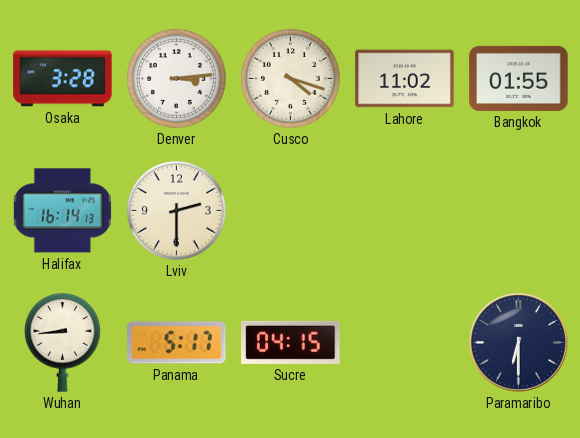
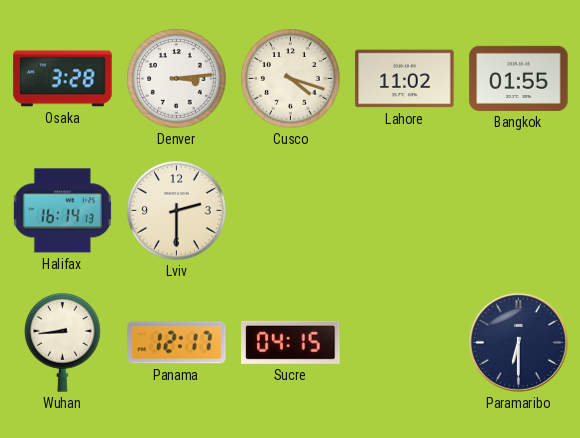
Panama: 5:17 -> 12:17 (177, 343)
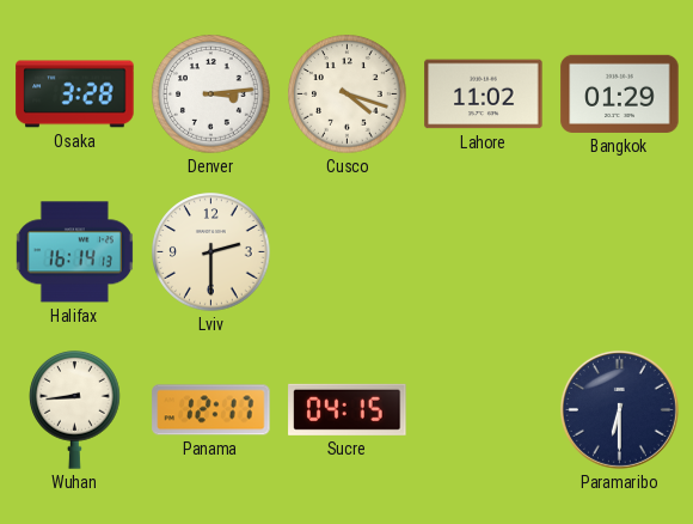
Bangkok: 01:55 -> 01:29 (620, 93)
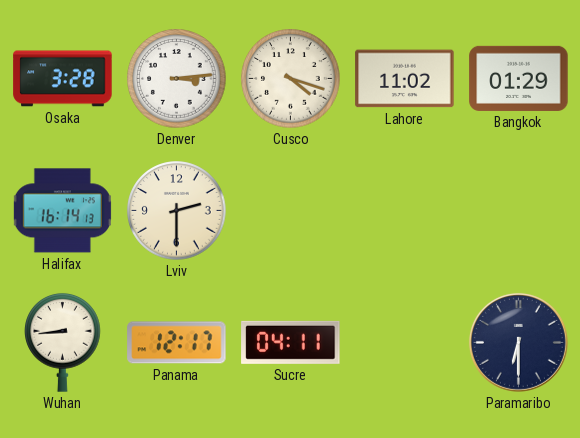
Sucre: 04:15 -> 04:11 (291, 342)
